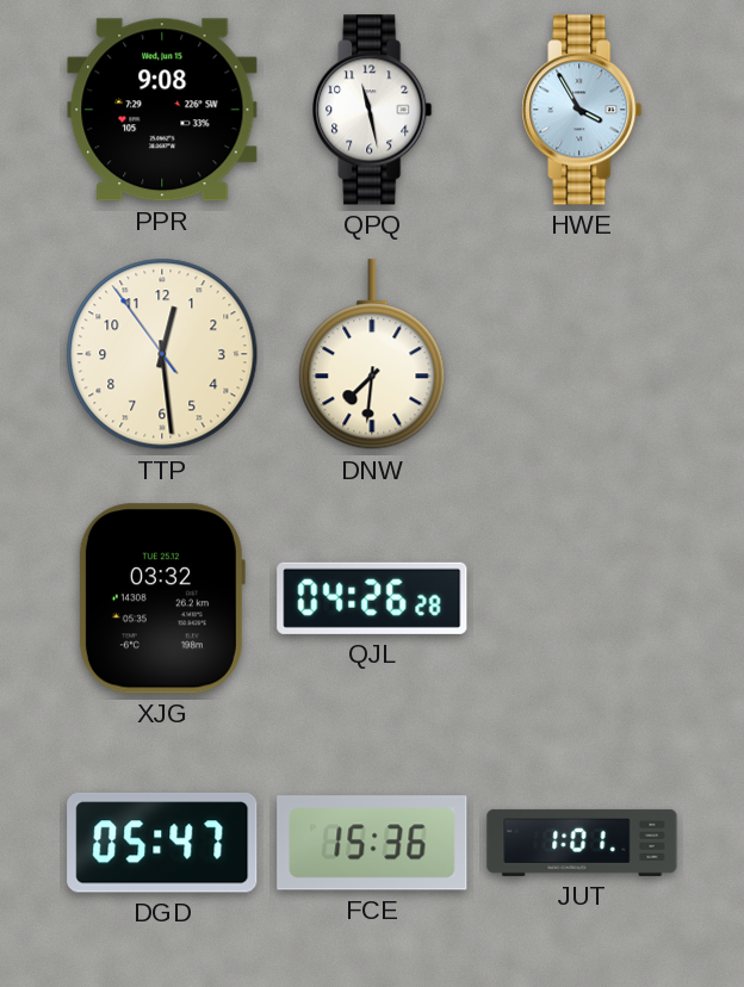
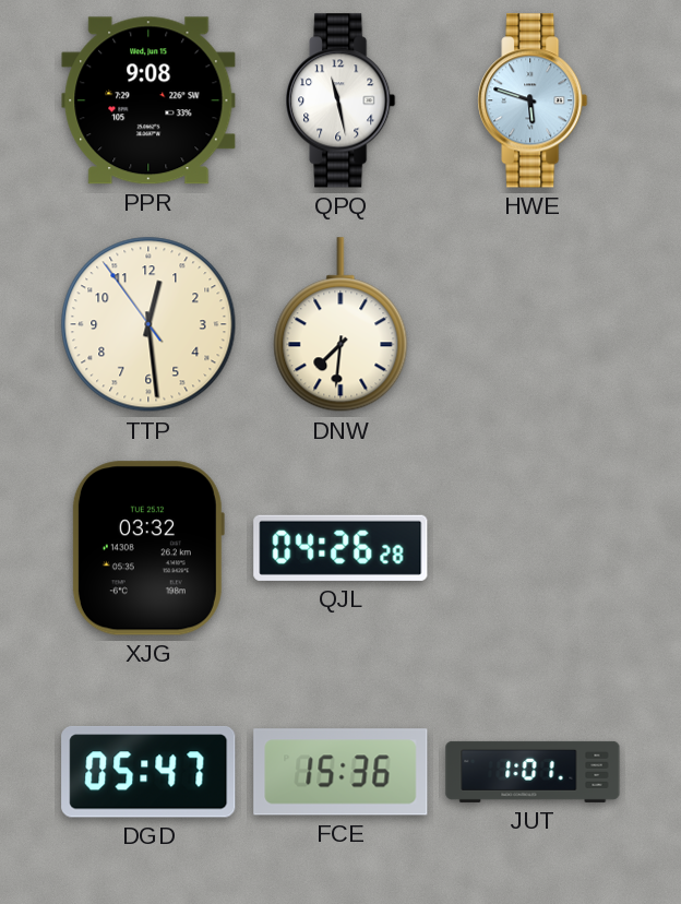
HWE: 3:55 -> 5:48 (533, 100)
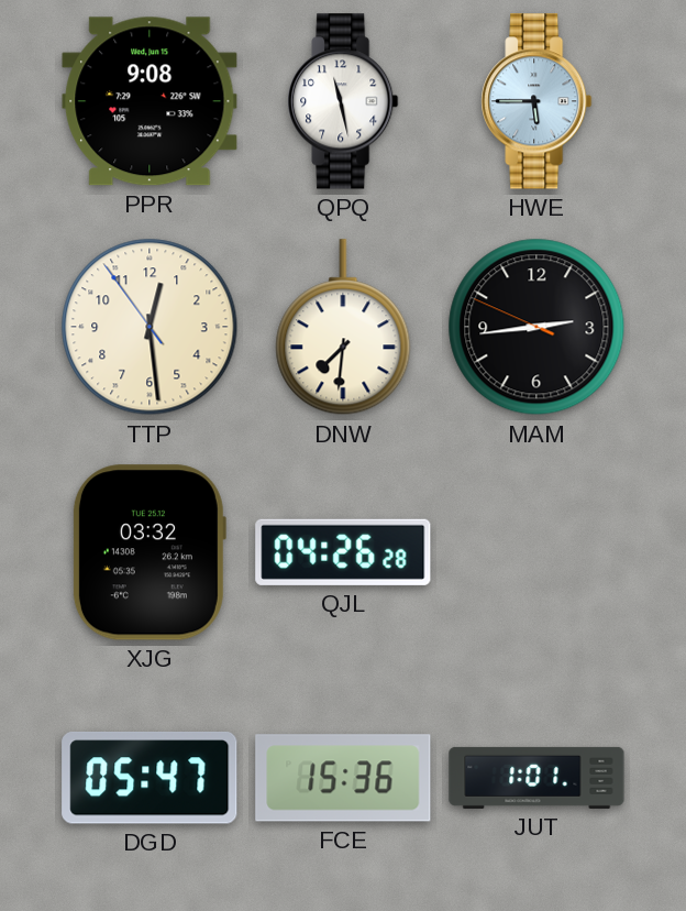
HWE: 5:48 -> 5:45 (536, 101)
MAM: none -> 2:43 (536, 327)
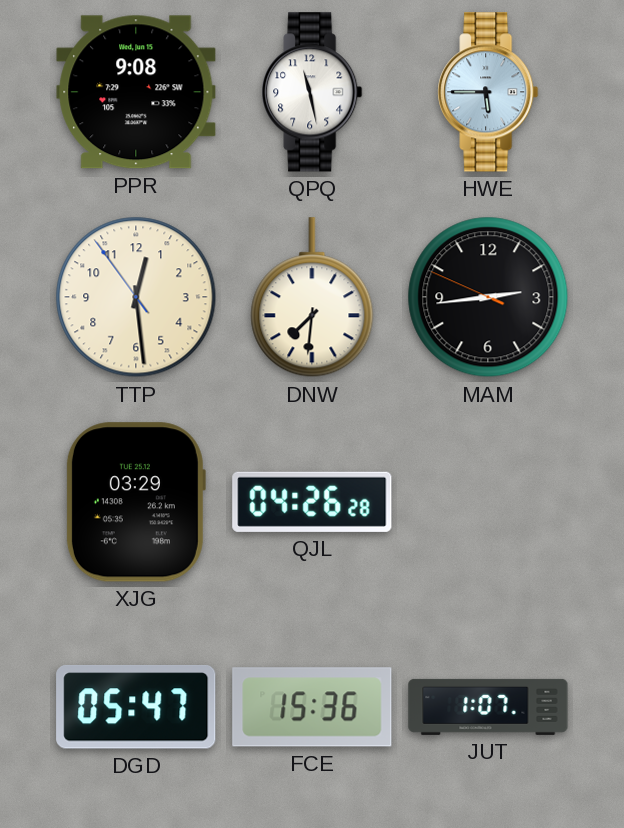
XJG: 03:32 -> 03:29 (135, 502)
JUT: 1:01 -> 1:07 (488, 707)
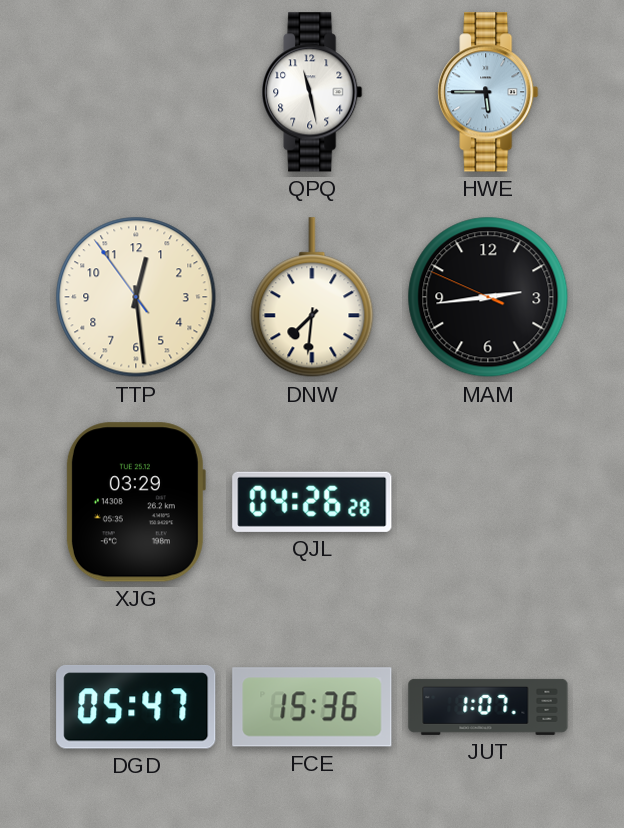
PPR: 9:08 -> none (136, 92)
